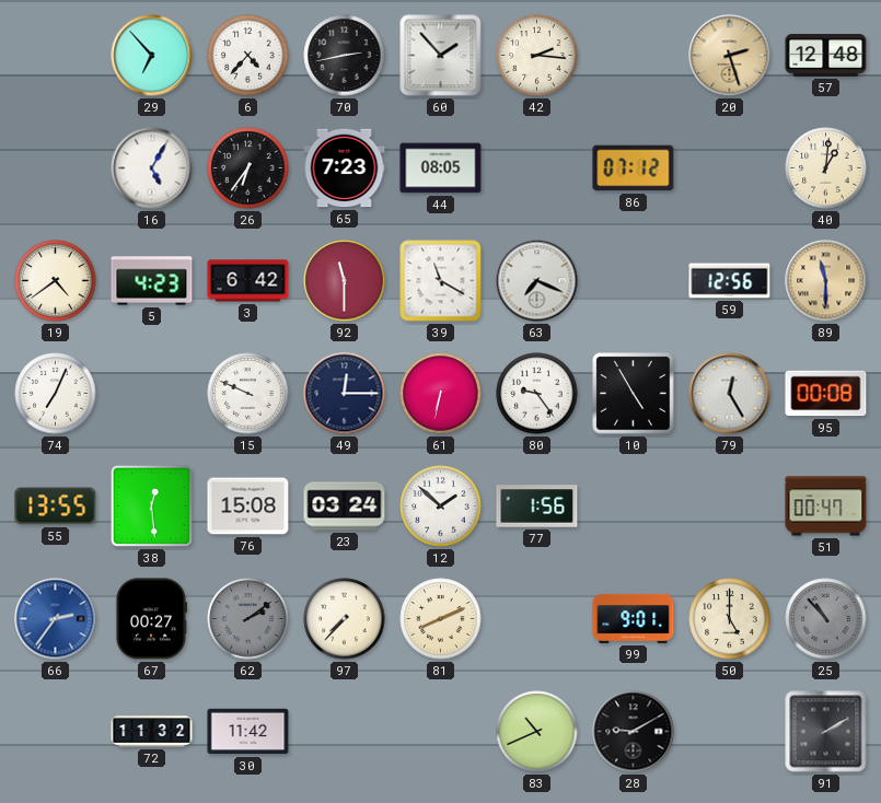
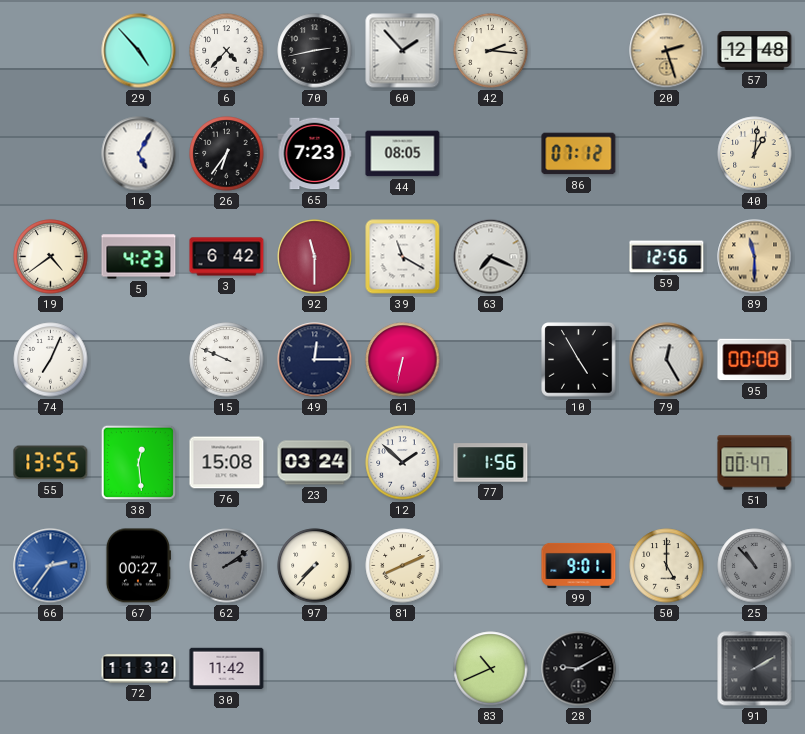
29: 6:53 -> 4:53 (139, 51)
80: 9:24 -> none (537, 394)
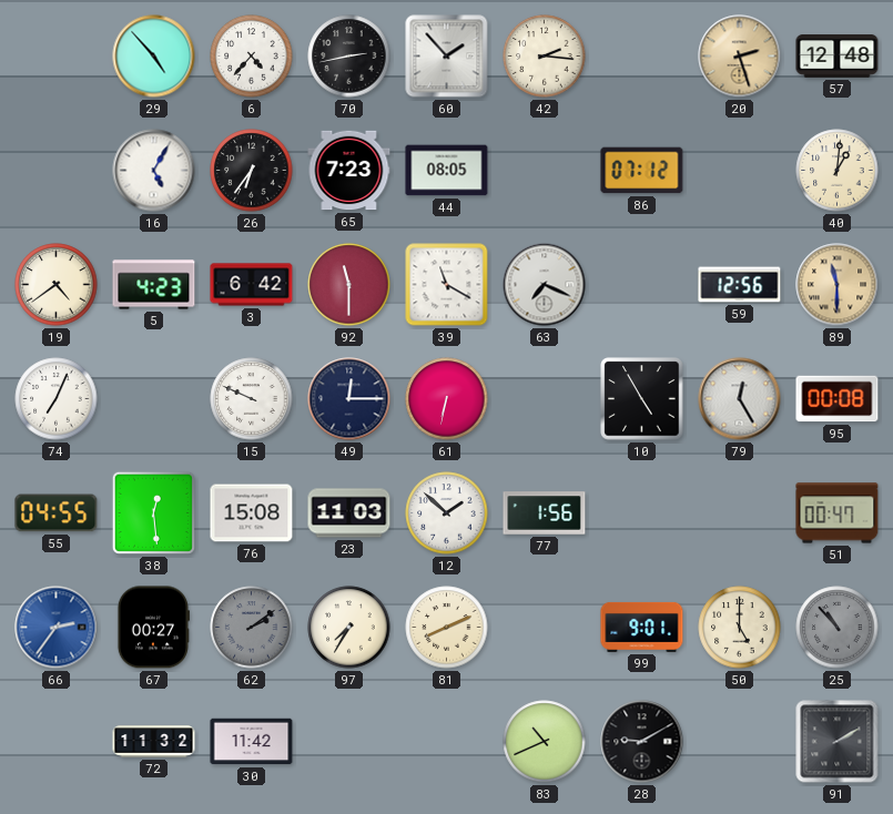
55: 13:55 -> 04:55 (57, 513)
23: 03:24 -> 11:03 (349, 513)
97: 7:37 -> 7:35 (349, 628)
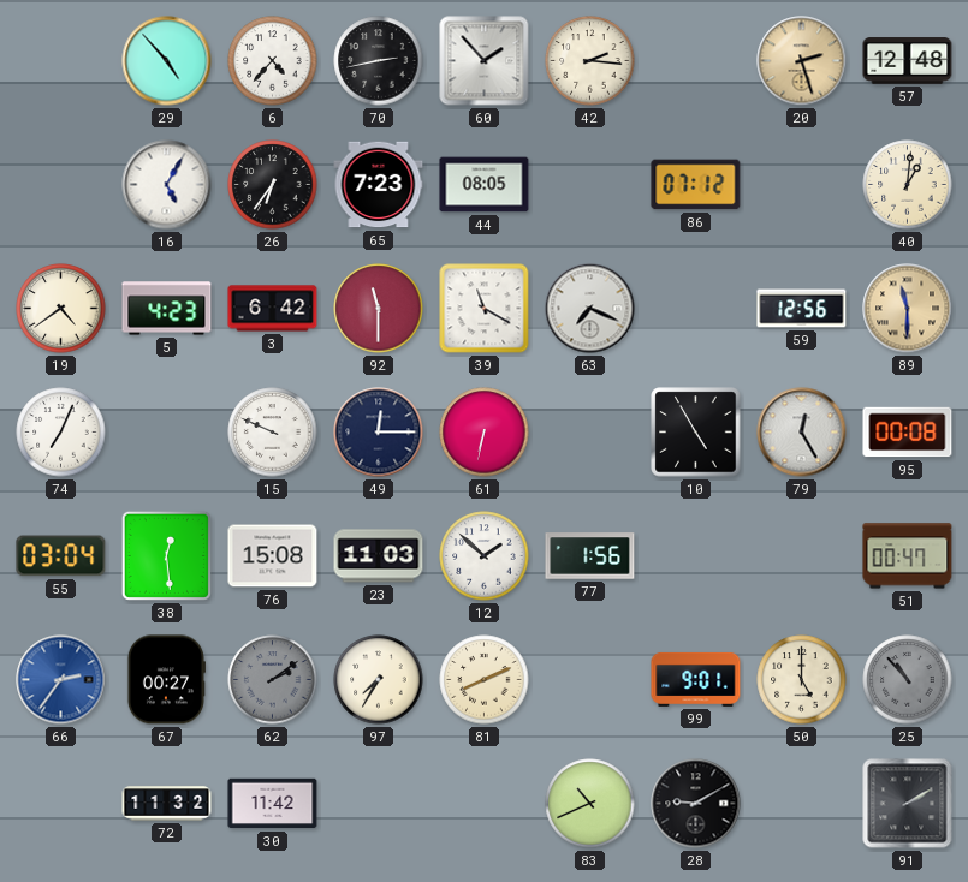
55: 04:55 -> 03:04 (61, 556)
